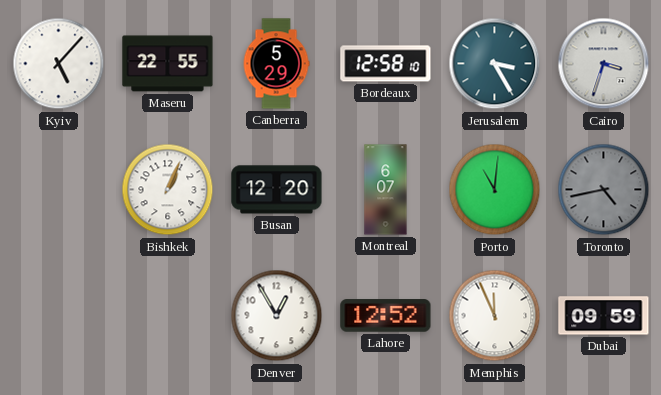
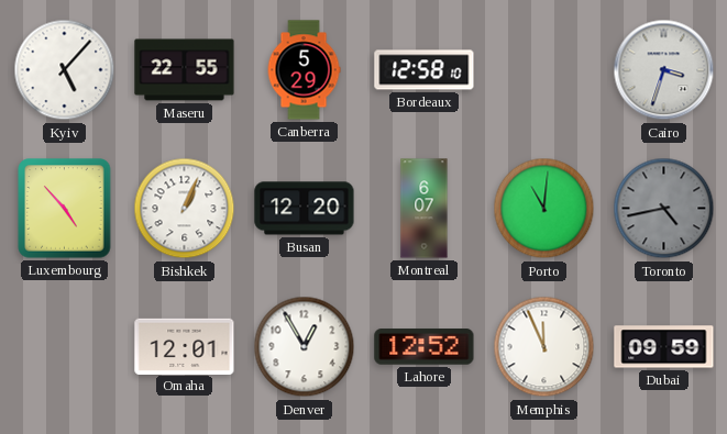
Jerusalem: 3:25 -> none (495, 64)
Luxembourg: none -> 4:53 (65, 209)
Omaha: none -> 12:01 (185, 346)
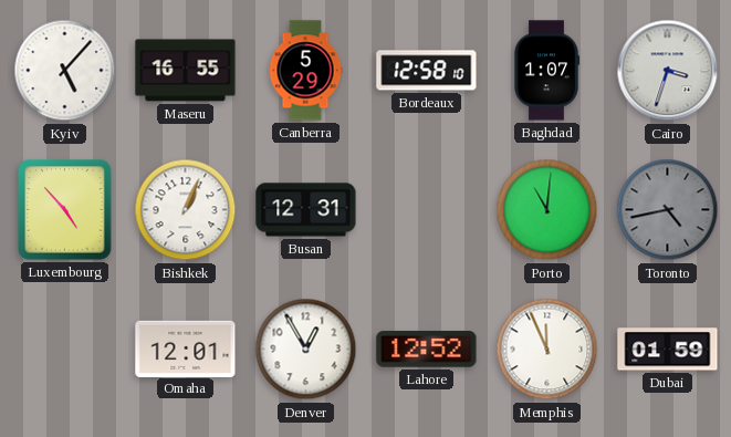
Maseru: 22:55 -> 16:55 (186, 71)
Baghdad: none -> 1:07 (545, 71)
Busan: 12:20 -> 12:31 (306, 210)
Montreal: 6:07 -> none (425, 209)
Dubai: 09:59 -> 01:59 (668, 350)
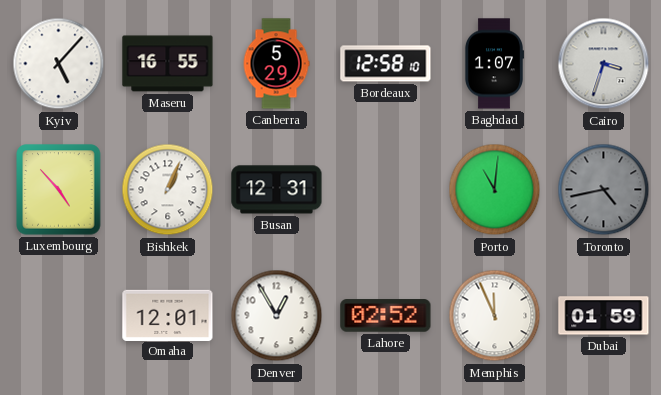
Lahore: 12:52 -> 02:52 (386, 316)
